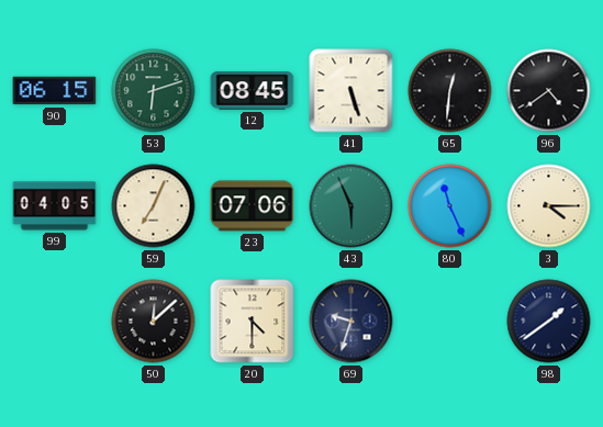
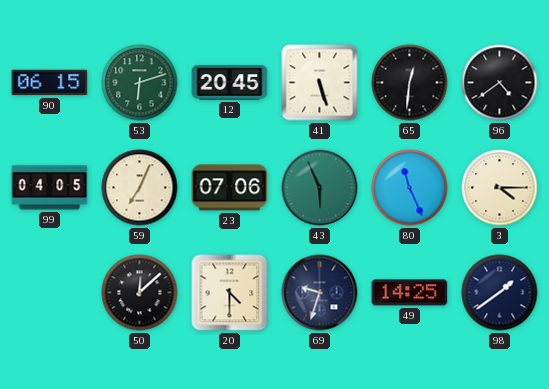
12: 08:45 -> 20:45 (230, 83)
49: none -> 14:25 (410, 293)
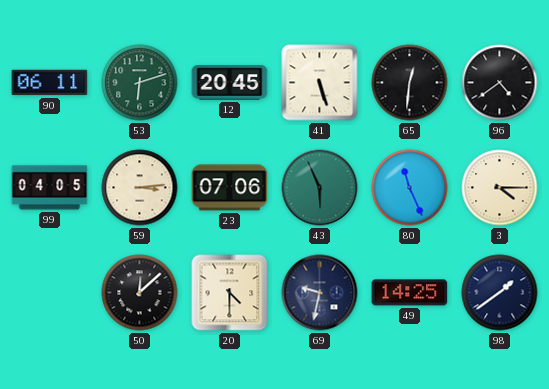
90: 06:15 -> 06:11 (50, 83)
59: 7:04 -> 3:14 (140, 188)
69: 9:33 -> 9:32 (320, 293)
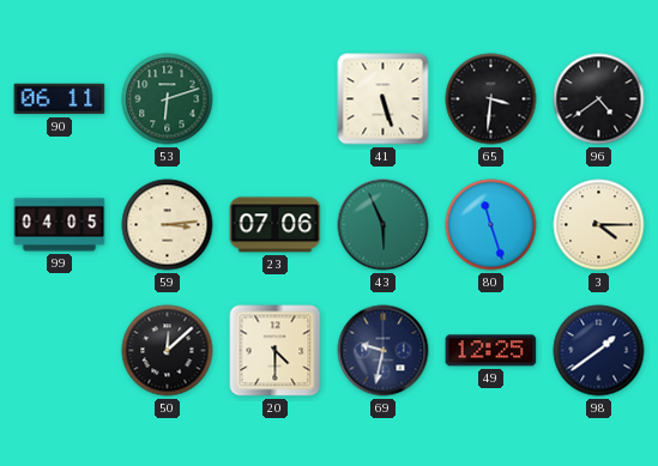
12: 20:45 -> none (230, 83)
65: 12:31 -> 3:31 (491, 99)
80: 11:26 -> 11:27 (491, 225)
49: 14:25 -> 12:25 (491, 351)
